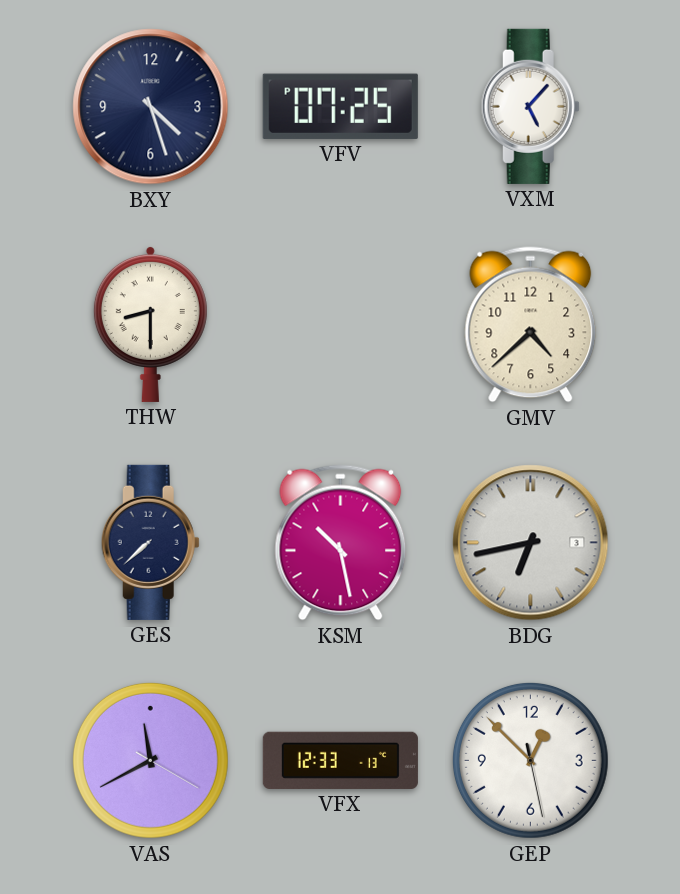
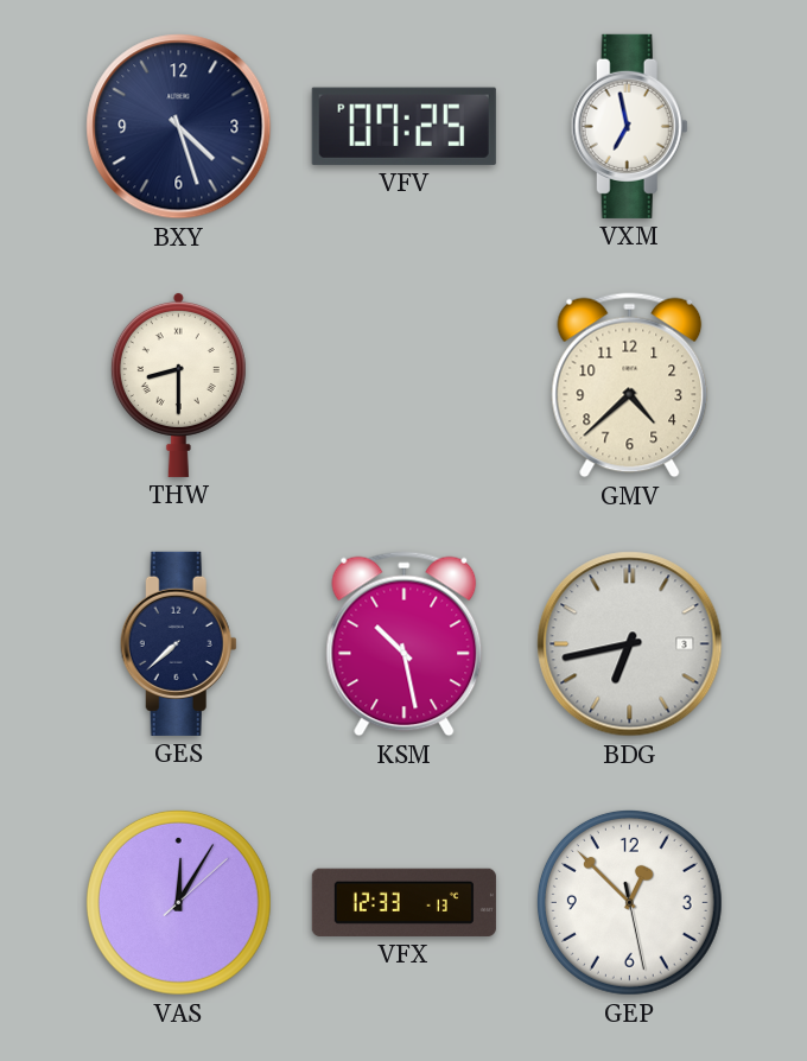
VXM: 5:07 -> 6:58 (629, 126)
VAS: 11:40 -> 12:05 (178, 902)
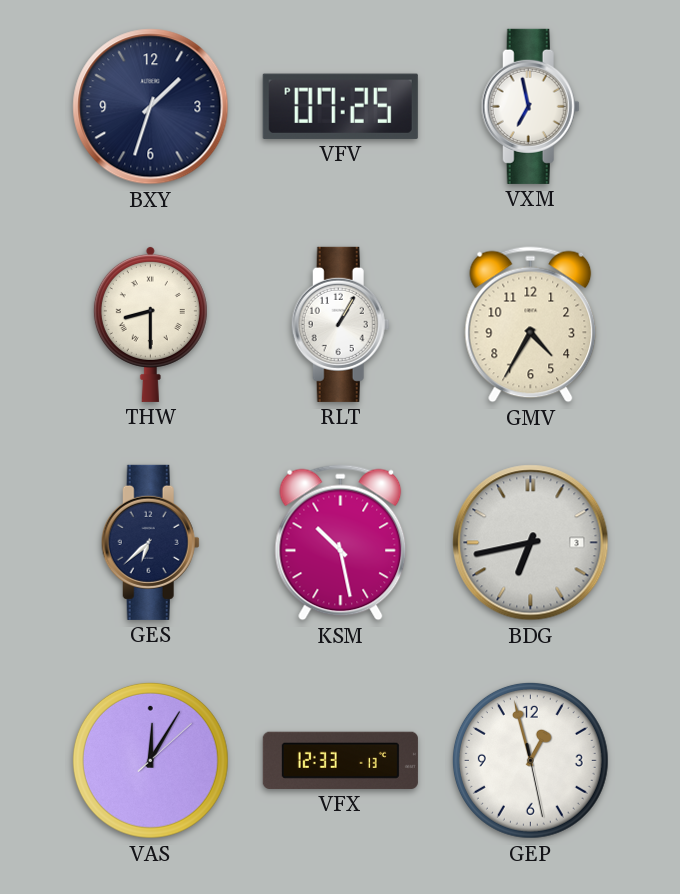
BXY: 4:27 -> 1:33 (151, 107)
RLT: none -> 1:05 (340, 324)
GMV: 4:38 -> 4:35 (531, 325)
GES: 7:38 -> 6:38 (150, 542)
GEP: 12:52 -> 12:57 (530, 760)
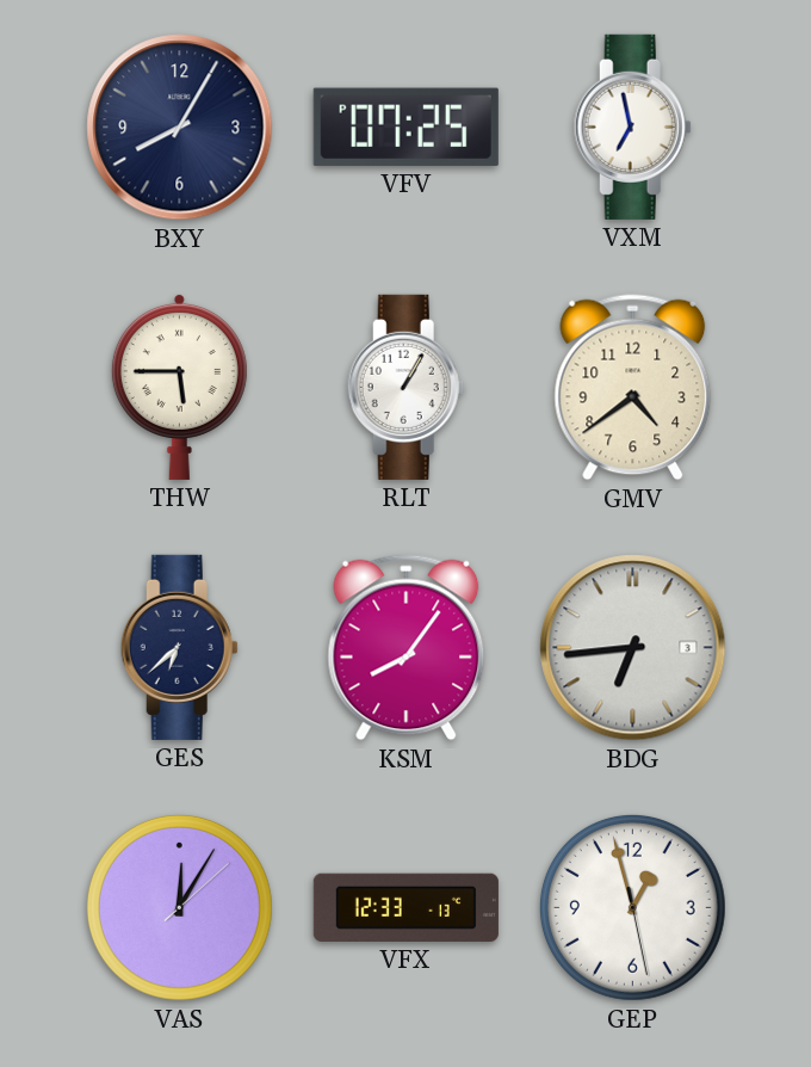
BXY: 1:33 -> 8:05 (180, 128)
THW: 8:30 -> 5:45 (179, 387)
GMV: 4:35 -> 4:39 (633, 388)
KSM: 10:28 -> 8:06 (407, 648)
BDG: 6:43 -> 6:44 (633, 648)
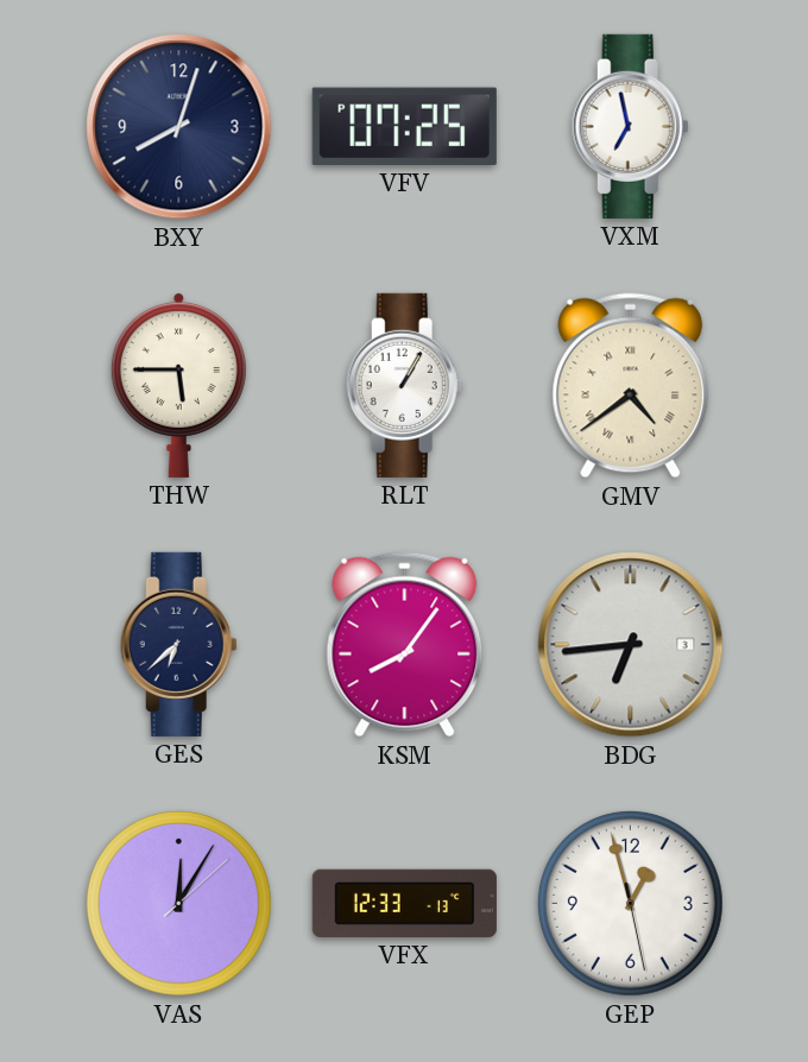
BXY: 8:05 -> 8:03 (179, 127)
GMV numerals: Arabic -> Roman (631, 386)
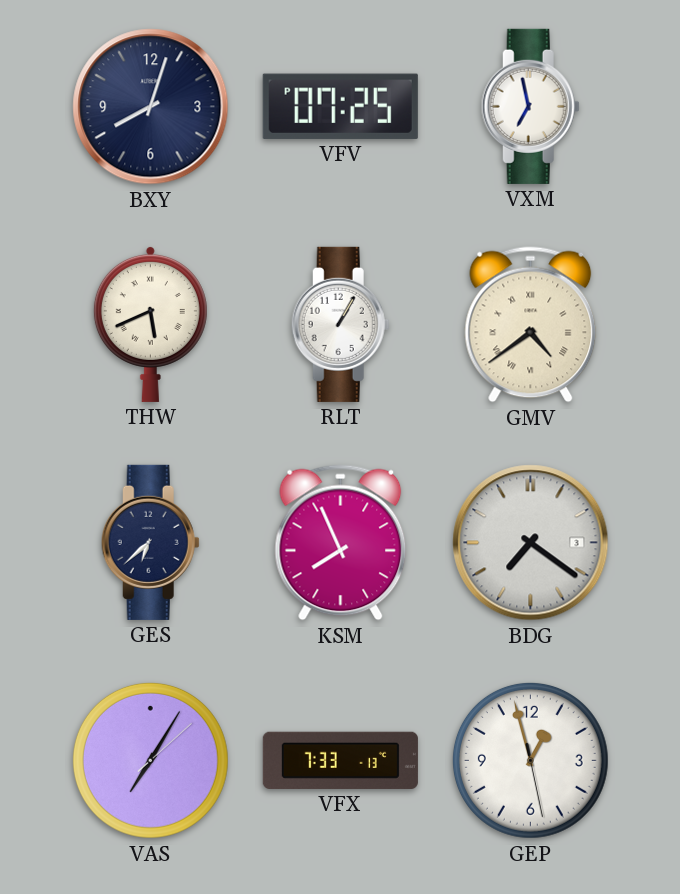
THW: 5:45 -> 5:41 (150, 324)
KSM: 8:06 -> 7:56 (341, 543)
BDG: 6:44 -> 7:21 (531, 543)
VAS: 12:05 -> 7:05 (150, 760)
VFX: 12:33 -> 7:33 (340, 760)
